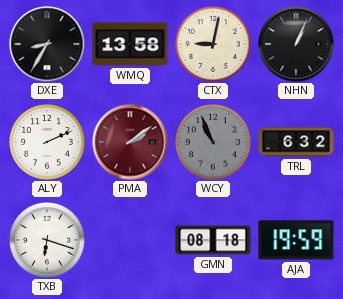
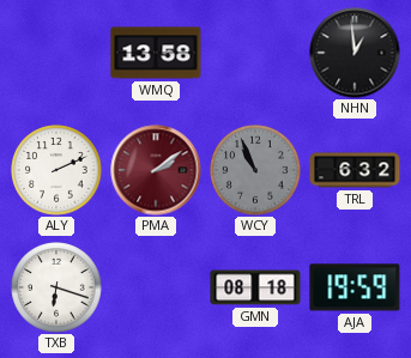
DXE: 8:35 -> none (47, 44)
CTX: 9:02 -> none (213, 44)
NHN: 1:04 -> 12:59 (355, 53)
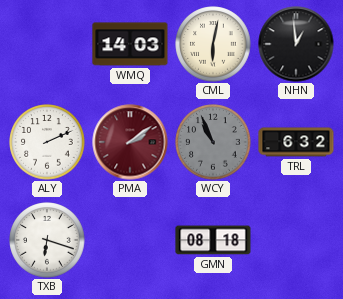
WMQ: 13:58 -> 14:03 (130, 44)
CML: none -> 6:02 (213, 44)
AJA: 19:59 -> none (355, 287)
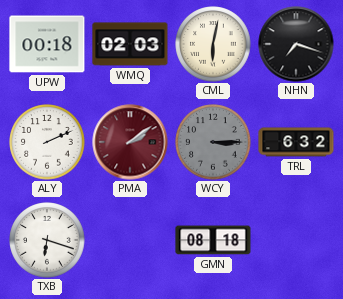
UPW: none -> 00:18 (47, 44)
WMQ: 14:03 -> 02:03 (130, 44)
NHN: 12:59 -> 7:18 (296, 44)
WCY: 10:56 -> 3:15 (213, 142)
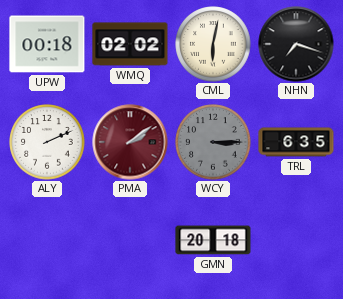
WMQ: 02:03 -> 02:02 (130, 44)
TRL: 6:32 -> 6:35 (296, 142)
TXB: 6:18 -> none (47, 240)
GMN: 08:18 -> 20:18 (213, 240)
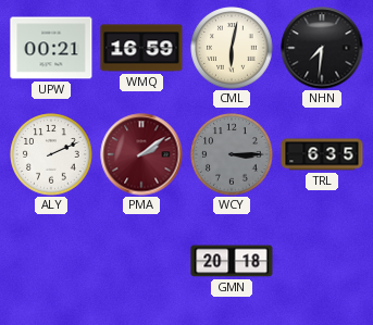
UPW: 00:18 -> 00:21 (51, 48)
WMQ: 02:02 -> 16:59 (141, 48)
NHN: 7:18 -> 7:31 (322, 48)
